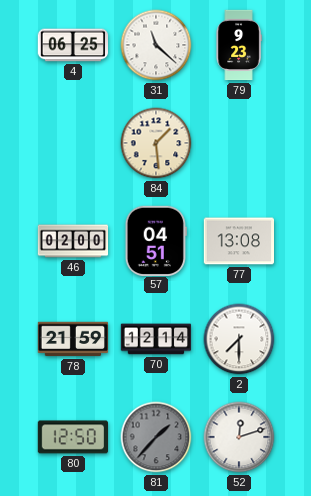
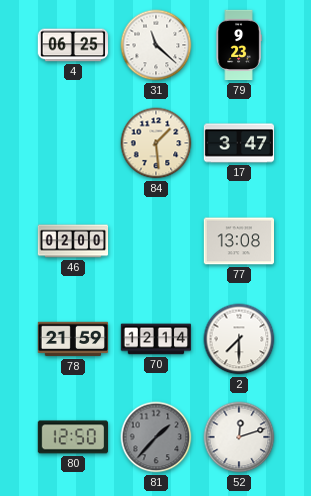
17: none -> 3:47 (239, 143)
57: 04:51 -> none (156, 240)
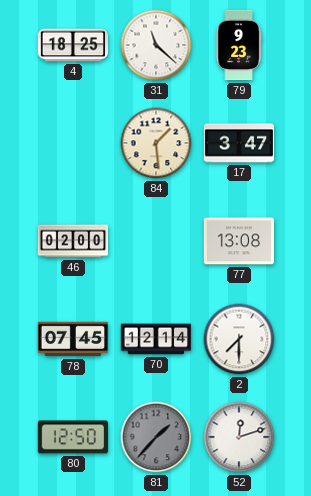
4: 06:25 -> 18:25 (73, 45)
78: 21:59 -> 07:45 (73, 339)
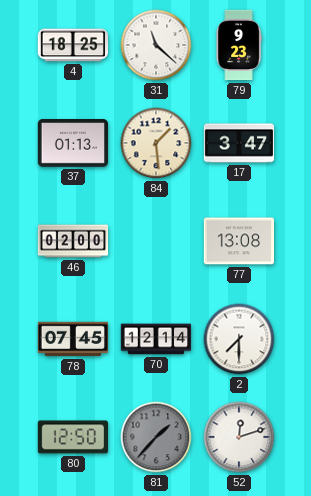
37: none -> 01:13 (72, 144)
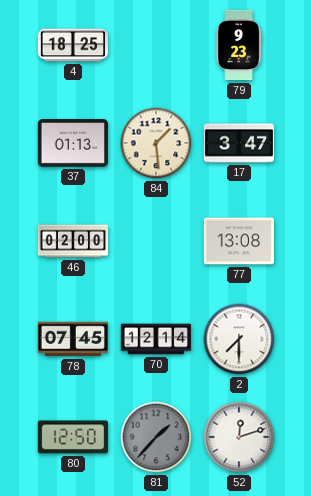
31: 11:22 -> none (156, 45)
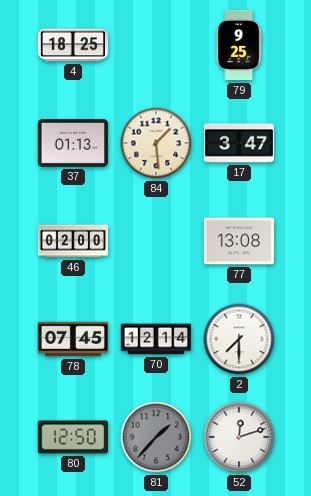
79: 9:23 -> 9:25 (239, 45)
